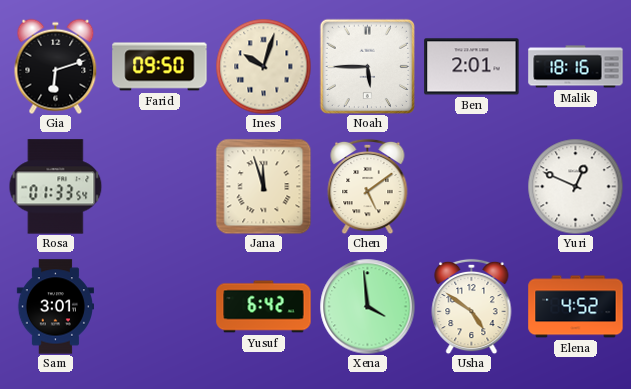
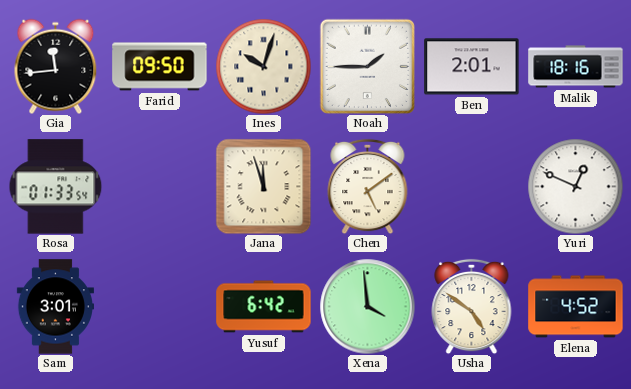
Gia: 6:12 -> 11:44 (56, 66)
Noah: 5:45 -> 1:45 (367, 66)
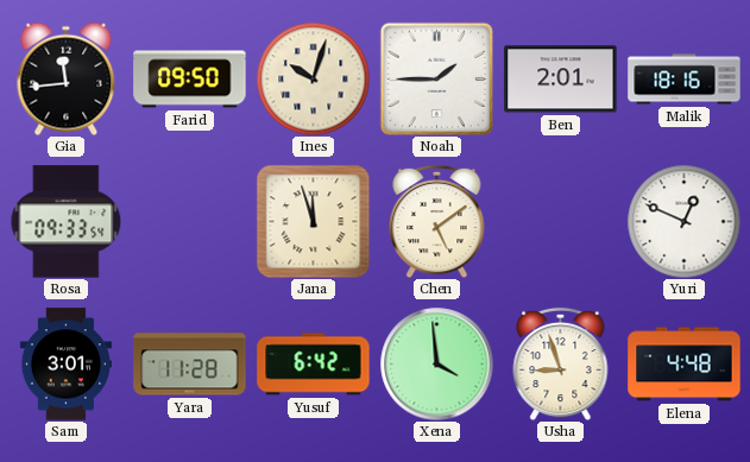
Rosa: 01:33 -> 09:33 (67, 222)
Yara: none -> 11:28 (190, 365)
Usha: 4:51 -> 8:57 (561, 363)
Elena: 4:52 -> 4:48 (685, 365)
